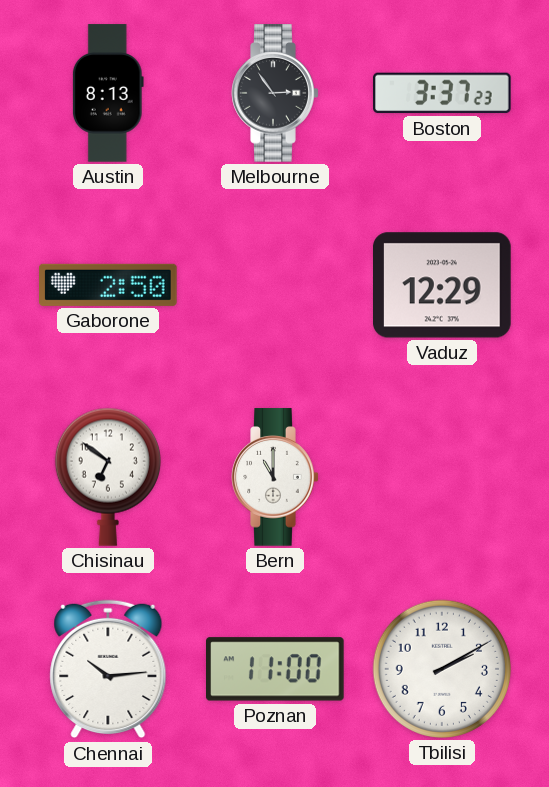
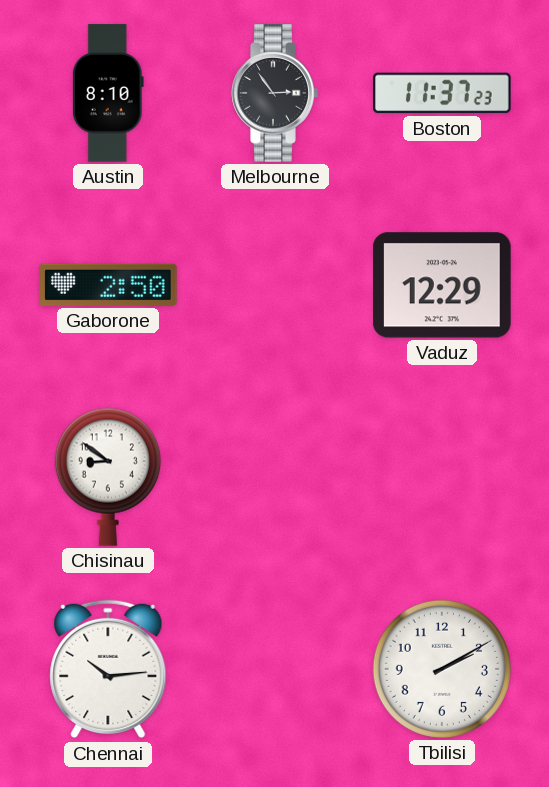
Austin: 8:13 -> 8:10 (108, 93)
Boston: 3:37 -> 11:37 (442, 93)
Chisinau: 6:51 -> 8:51 (108, 477)
Bern: 11:00 -> none (275, 477)
Poznan: 11:00 -> none (276, 669)
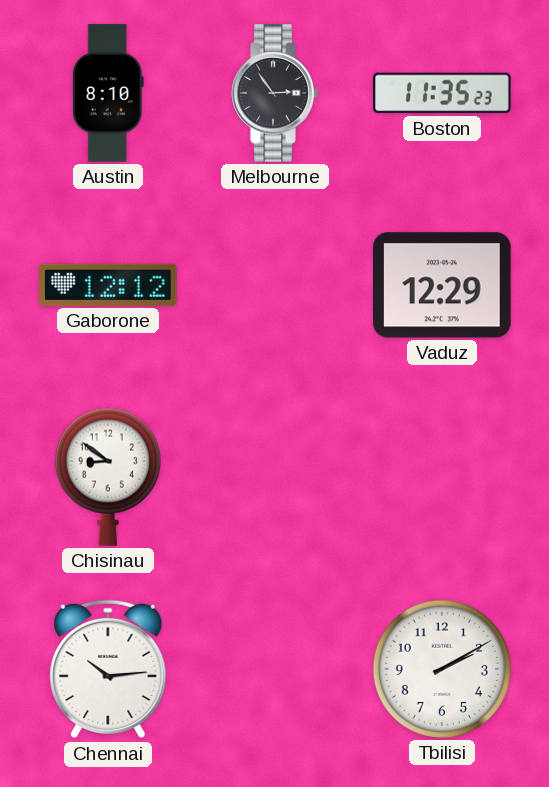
Boston: 11:37 -> 11:35 (442, 93)
Gaborone: 2:50 -> 12:12 (109, 285)
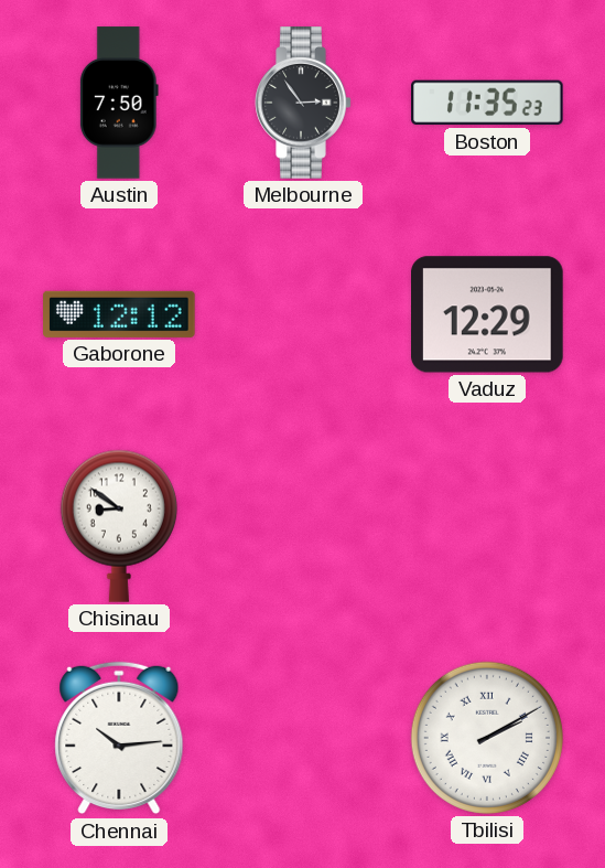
Austin: 8:10 -> 7:50 (119, 103)
Tbilisi numerals: Arabic -> Roman (487, 738)
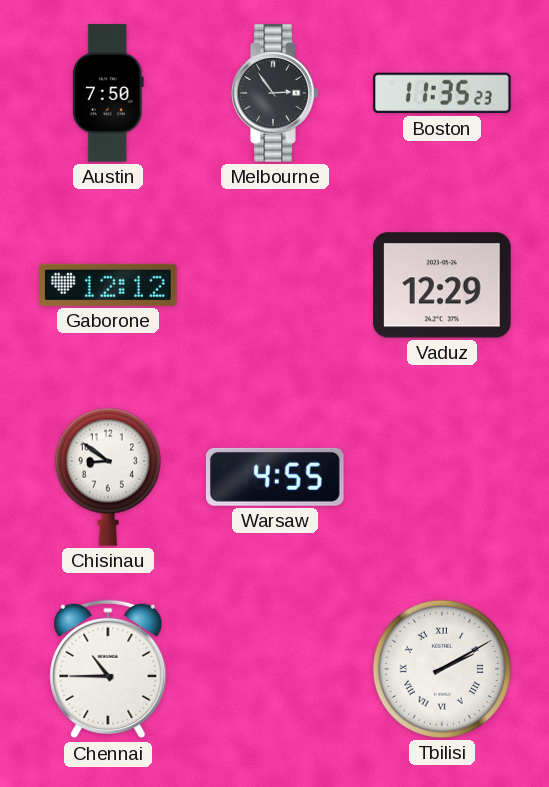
Warsaw: none -> 4:55 (275, 477)
Chennai: 10:14 -> 10:45 (108, 669)
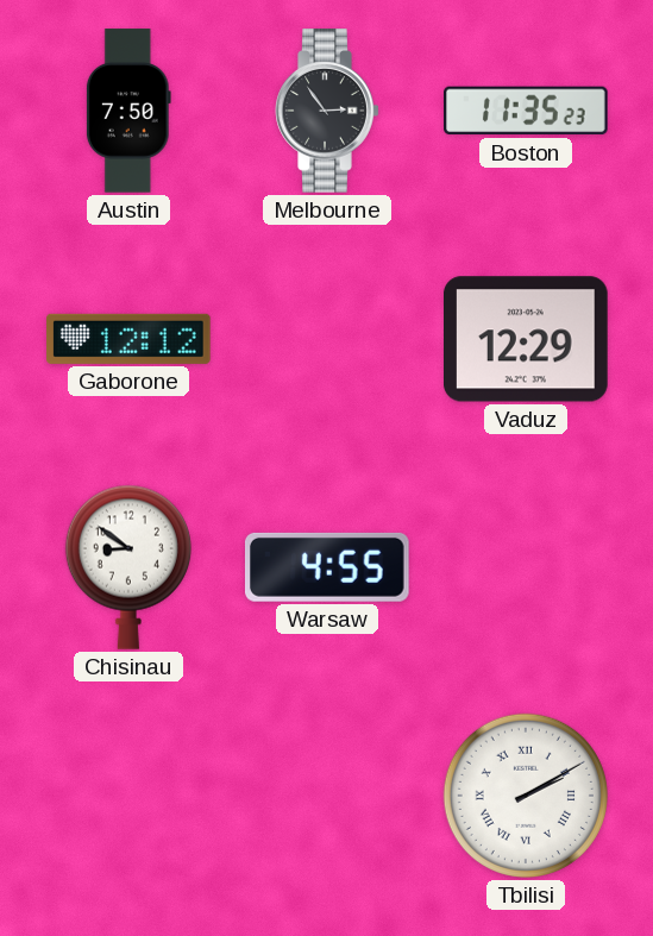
Chennai: 10:45 -> none (108, 669)
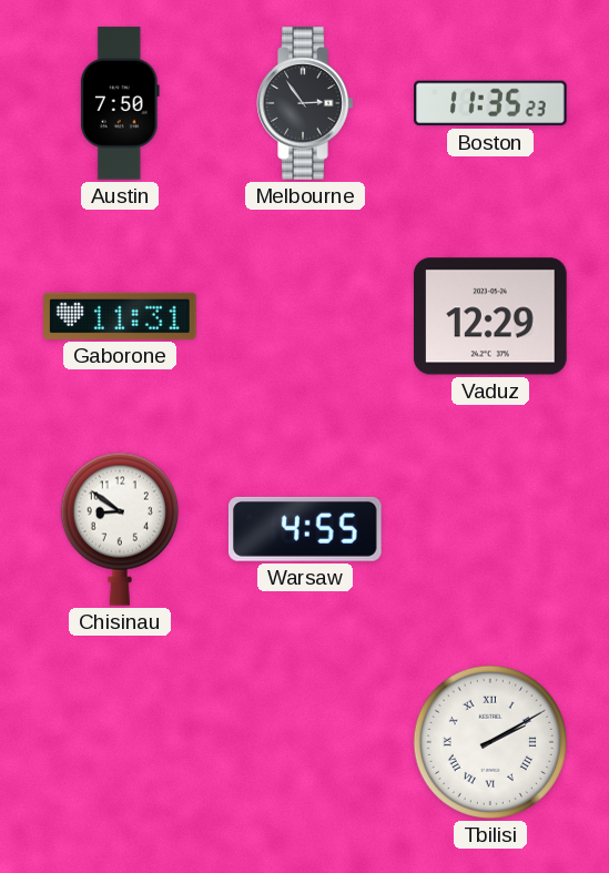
Gaborone: 12:12 -> 11:31 (121, 316)
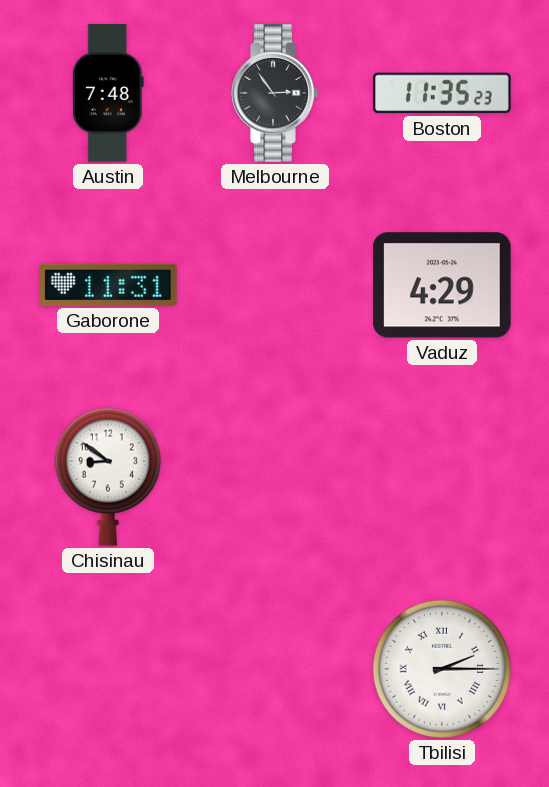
Austin: 7:50 -> 7:48 (108, 93)
Vaduz: 12:29 -> 4:29 (443, 285)
Warsaw: 4:55 -> none (305, 529)
Tbilisi: 2:10 -> 2:15 (442, 669)
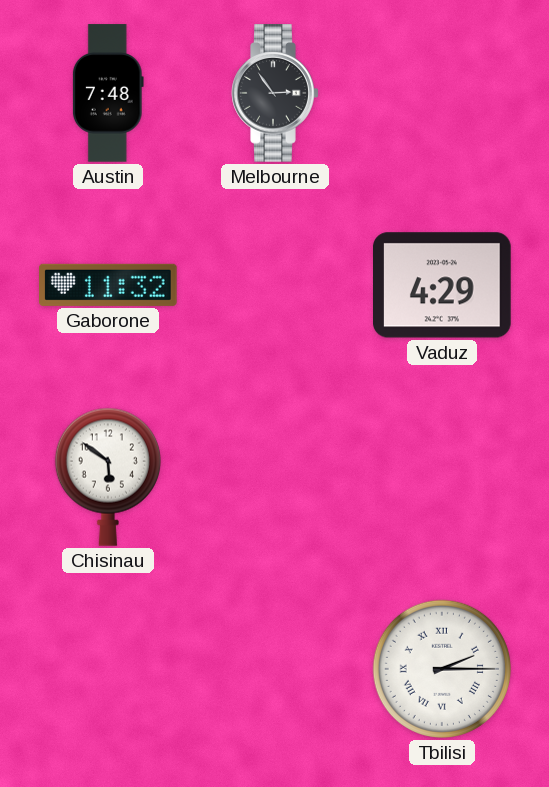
Boston: 11:35 -> none (442, 93)
Gaborone: 11:31 -> 11:32 (109, 285)
Chisinau: 8:51 -> 5:51 (108, 477)
